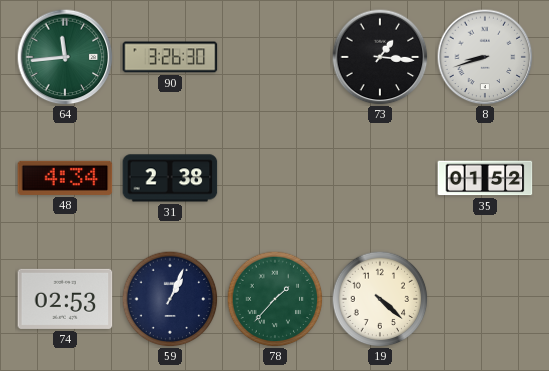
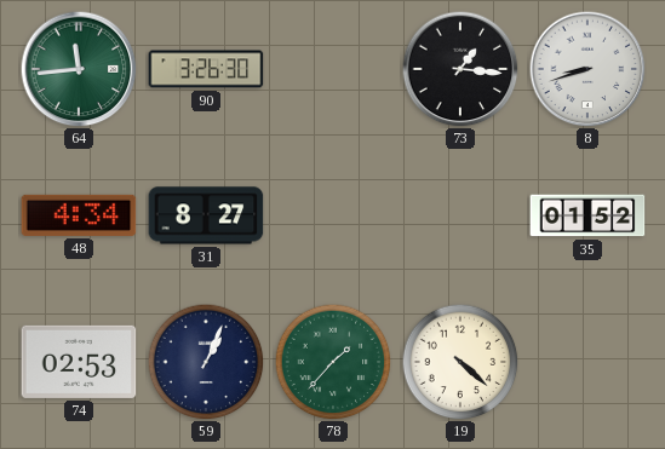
31: 2:38 -> 8:27 (206, 215)
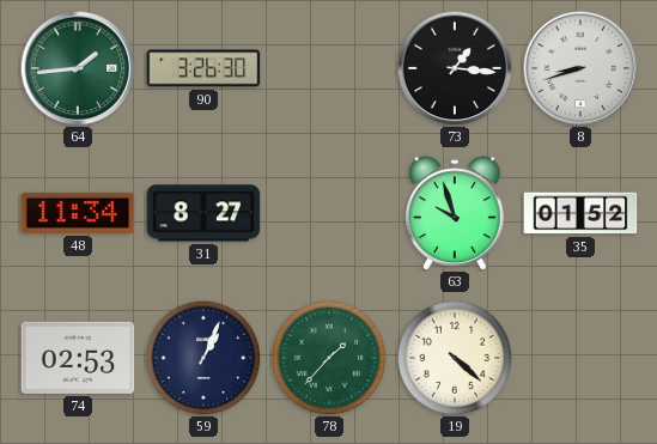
64: 11:44 -> 1:44 (78, 68)
48: 4:34 -> 11:34 (78, 213)
63: none -> 9:57 (455, 213)
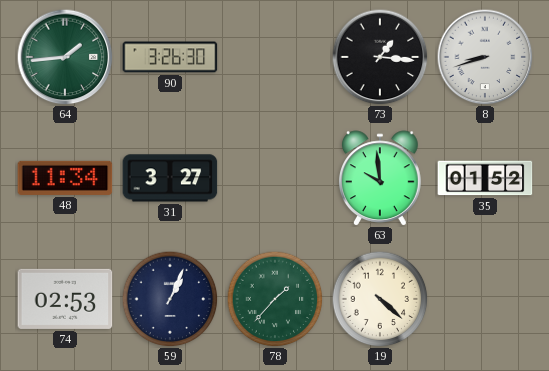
31: 8:27 -> 3:27 (170, 178)
63: 9:57 -> 9:59 (380, 178)
